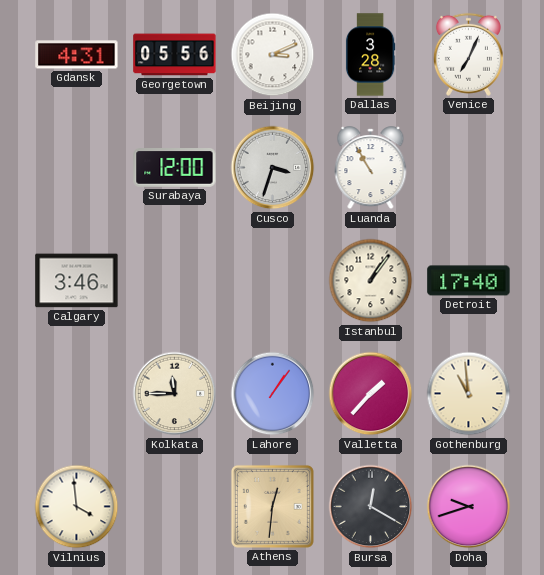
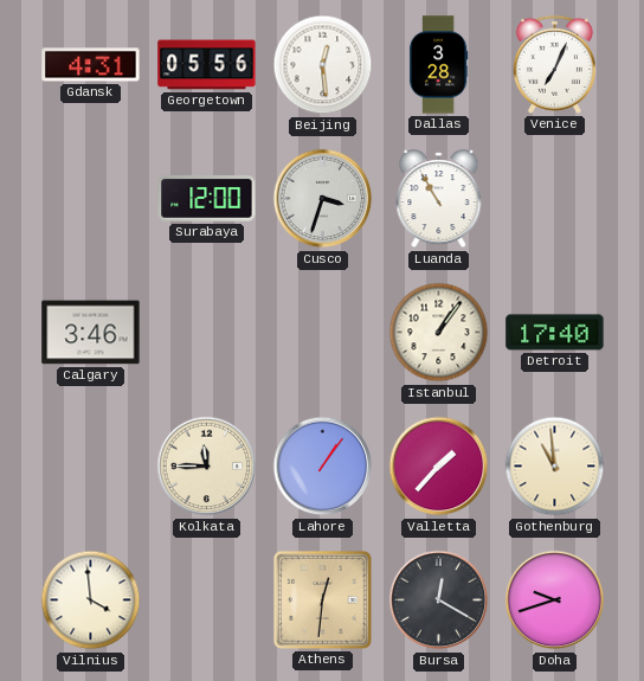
Beijing: 3:11 -> 12:29 (323, 65)
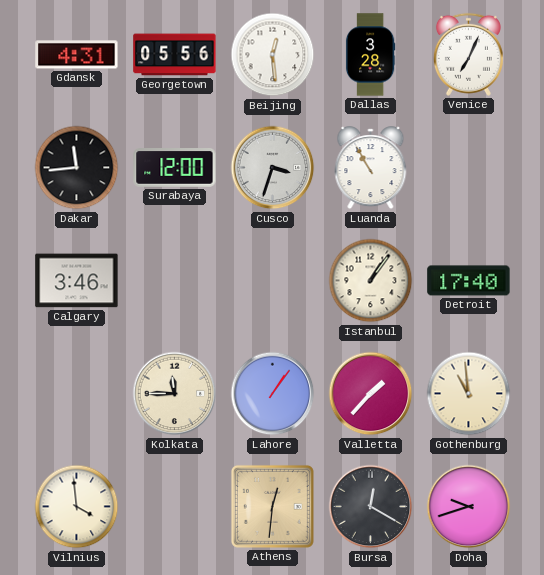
Dakar: none -> 11:44 (77, 168)
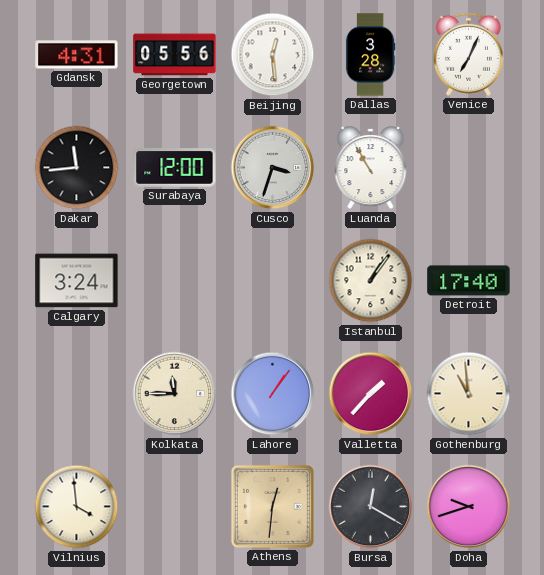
Calgary: 3:46 -> 3:24 (77, 281)
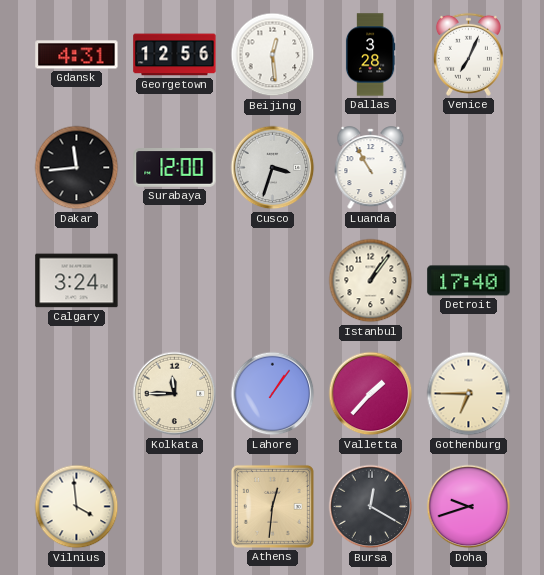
Georgetown: 05:56 -> 12:56 (175, 55)
Gothenburg: 10:59 -> 6:45 (469, 394)
